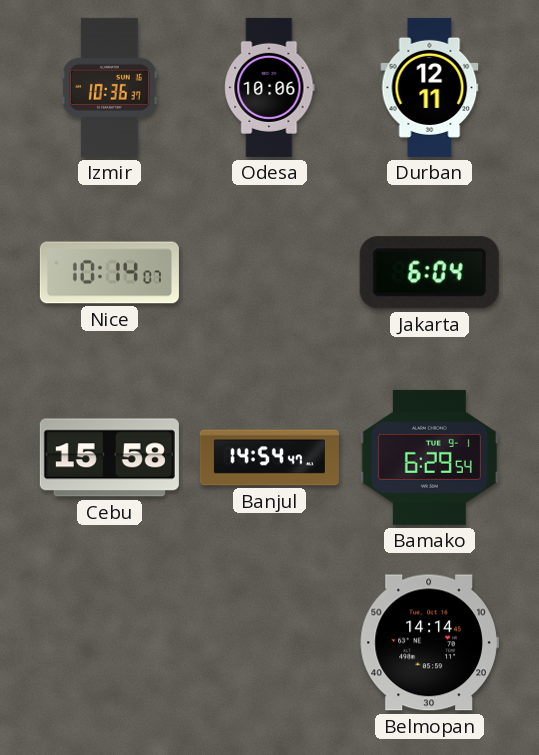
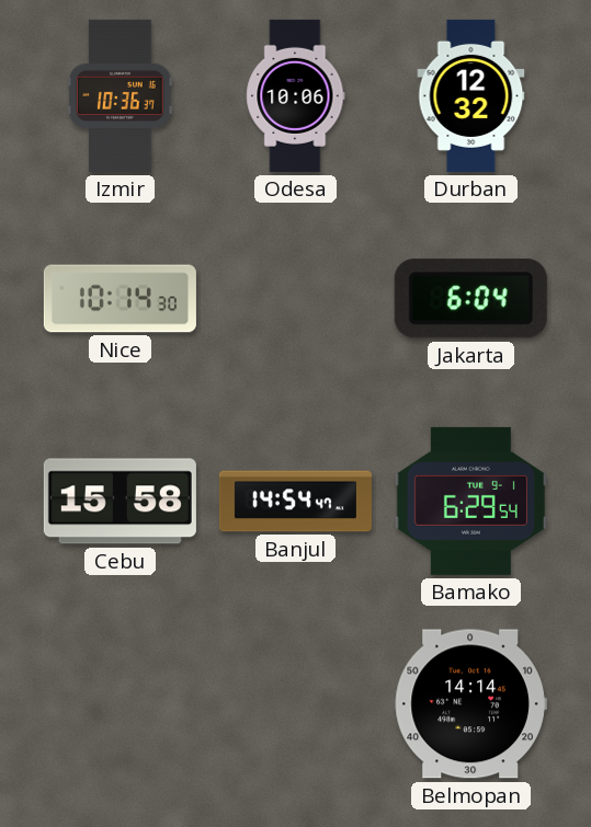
Durban: 12:11 -> 12:32 (471, 95)
Nice: 10:14:07 -> 10:14:30 (120, 299)
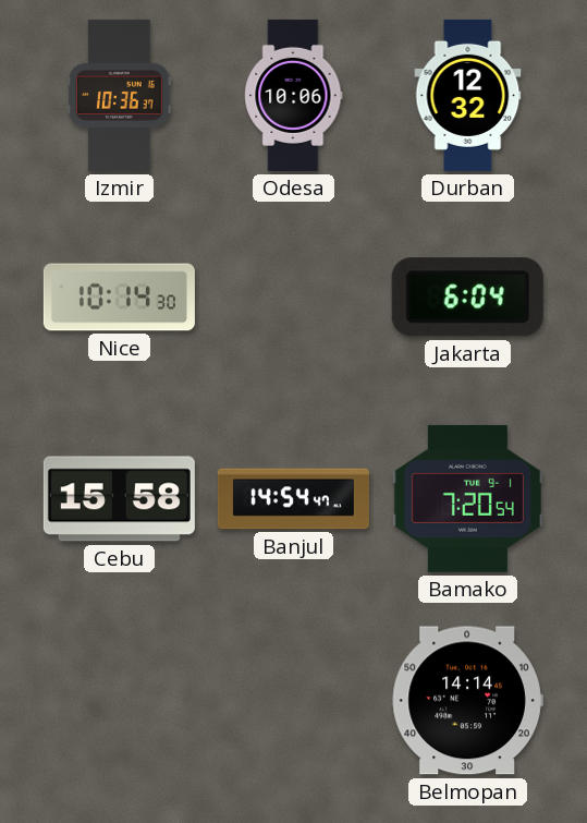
Bamako: 6:29 -> 7:20 (467, 498)
